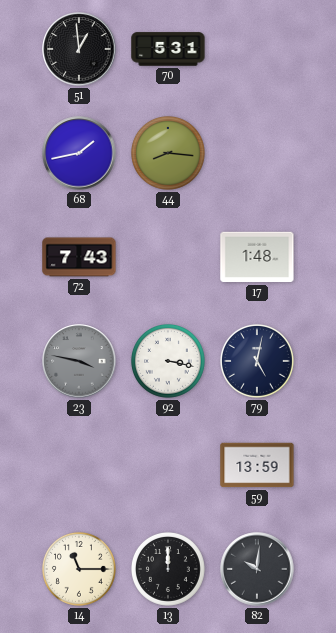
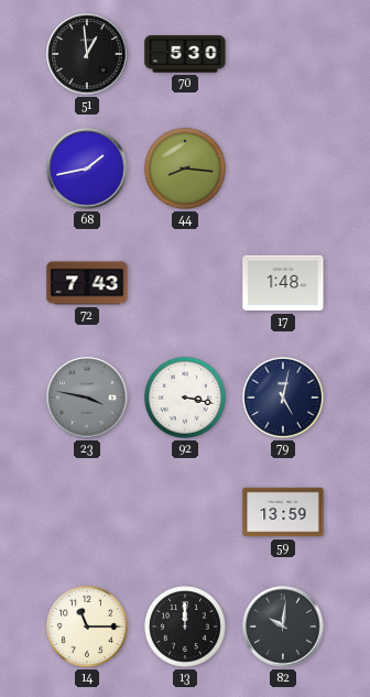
70: 5:31 -> 5:30 (185, 54)
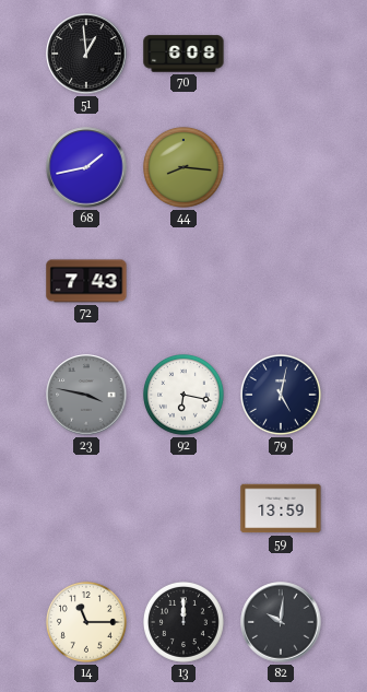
70: 5:30 -> 6:08 (183, 54)
17: 1:48 -> none (283, 283)
92: 3:17 -> 6:17 (183, 395)
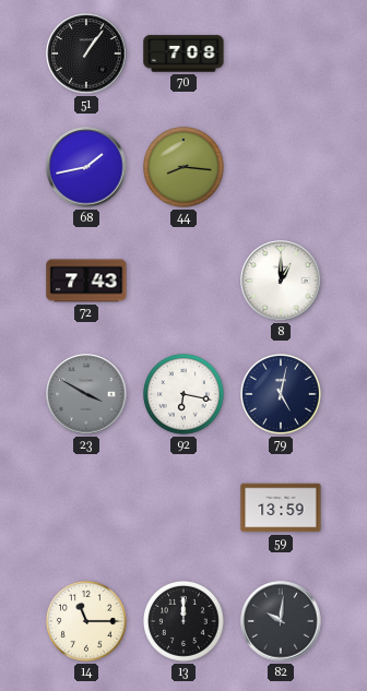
51: 12:59 -> 1:06 (86, 53)
70: 6:08 -> 7:08 (183, 53)
8: none -> 1:00 (281, 281)
23: 3:47 -> 3:50 (86, 394)
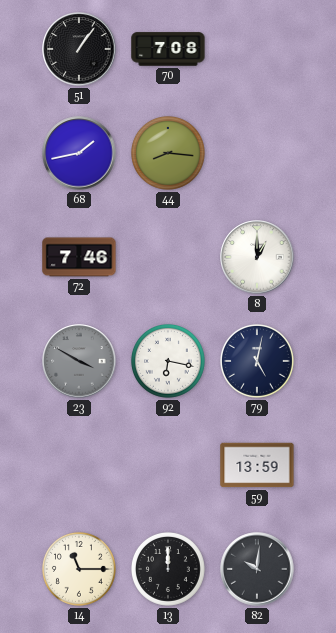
72: 7:43 -> 7:46 (79, 257)
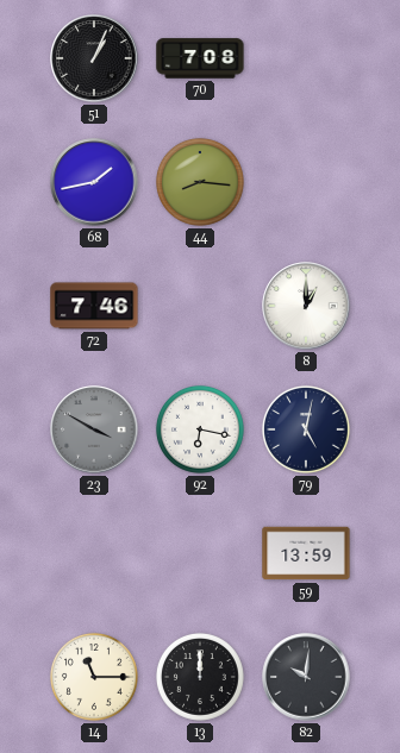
51: 1:06 -> 1:04 (94, 58)
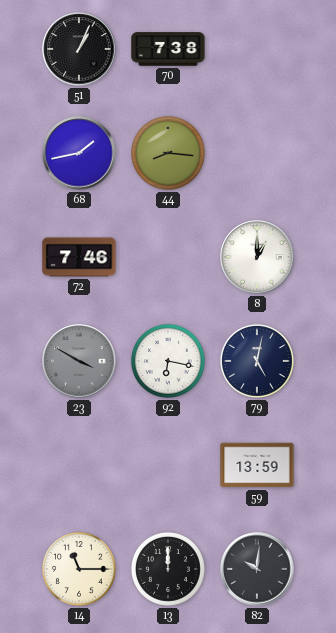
70: 7:08 -> 7:38 (168, 49)
